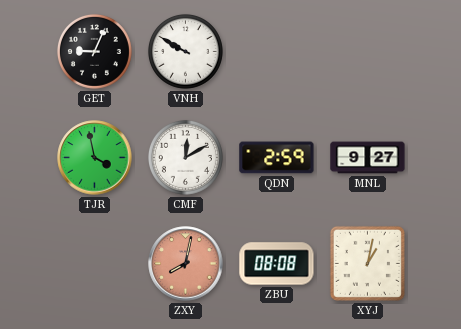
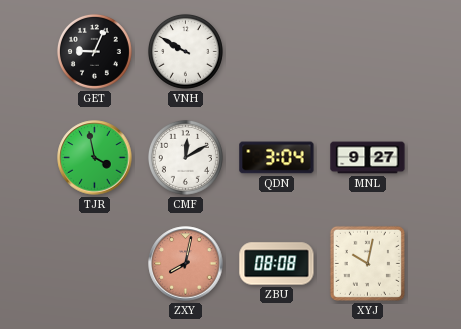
QDN: 2:59 -> 3:04 (277, 158)
XYJ: 1:02 -> 10:02 (367, 263)
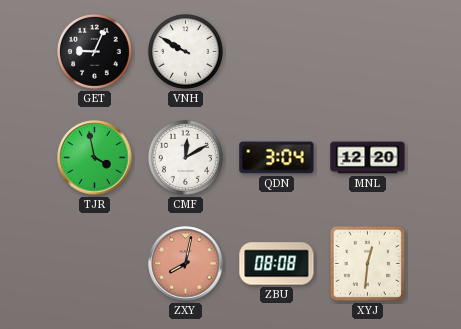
MNL: 9:27 -> 12:20 (368, 158)
XYJ: 10:02 -> 12:31 (367, 263)
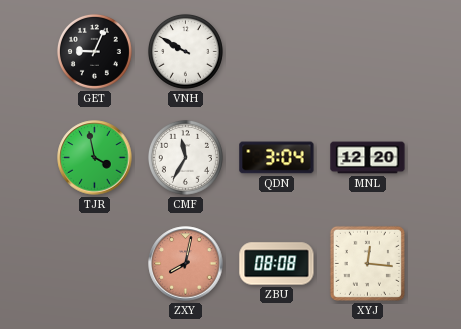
CMF: 12:10 -> 11:35 (185, 157)
XYJ: 12:31 -> 12:16 (367, 263)
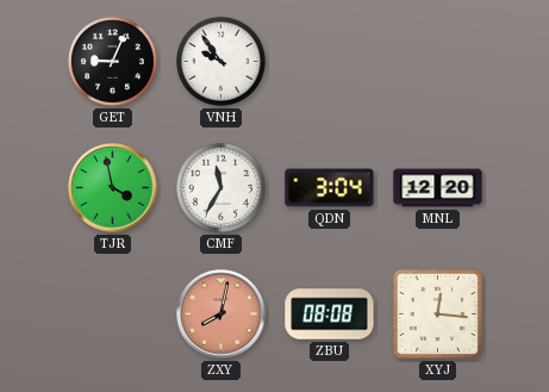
VNH: 9:50 -> 9:54 (220, 61)
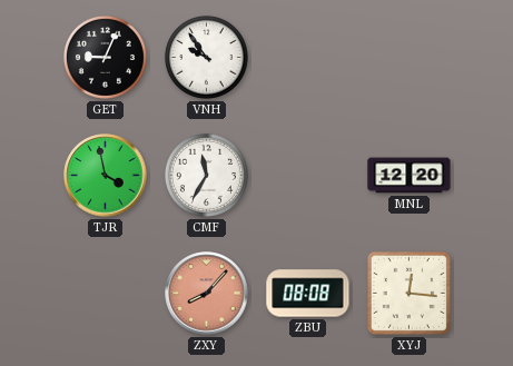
QDN: 3:04 -> none (330, 188)
ZXY: 8:02 -> 8:07 (207, 294)
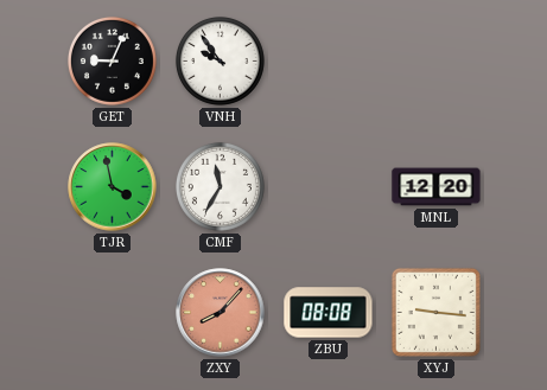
XYJ: 12:16 -> 9:16 (435, 312)
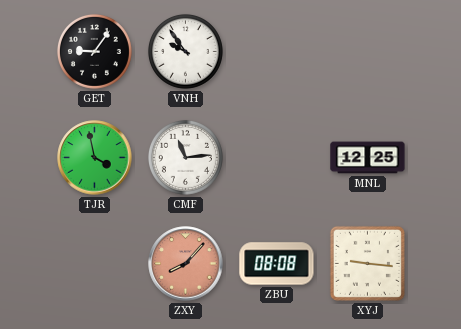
GET: 9:04 -> 9:06 (94, 51)
CMF: 11:35 -> 11:14 (185, 157)
MNL: 12:20 -> 12:25 (368, 158)
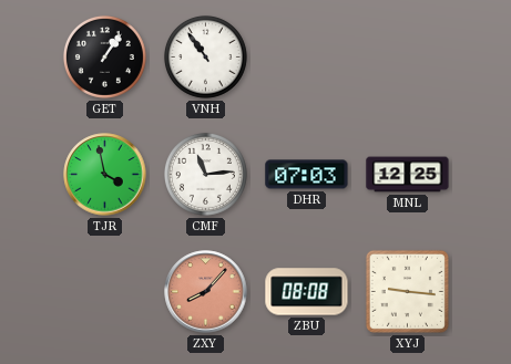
GET: 9:06 -> 1:06 (104, 56)
VNH: 9:54 -> 10:54 (205, 56)
DHR: none -> 07:03 (307, 175)
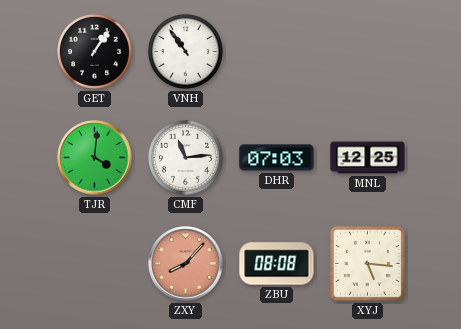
TJR: 3:58 -> 4:01 (95, 158)
XYJ: 9:16 -> 5:16 (367, 263)
